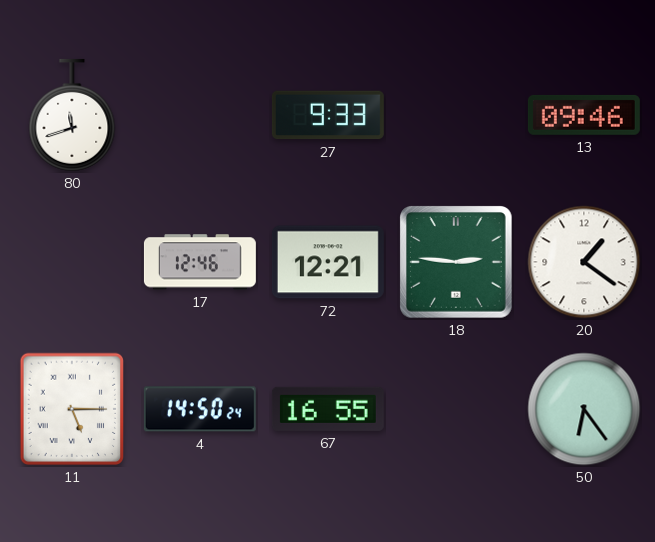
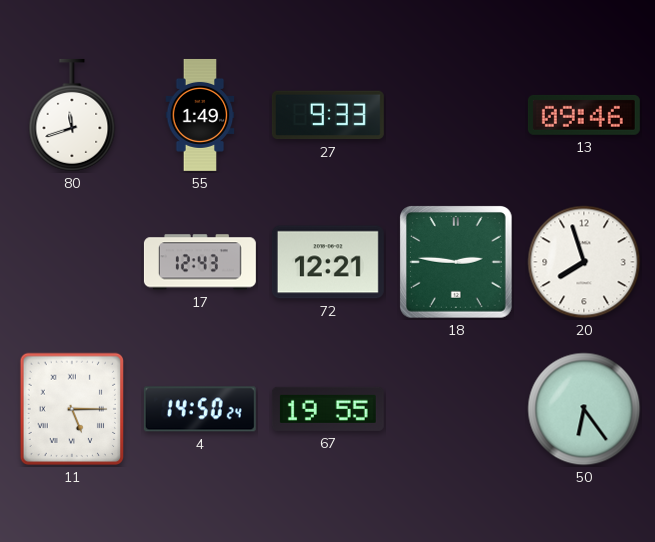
55: none -> 1:49 (200, 115)
17: 12:46 -> 12:43 (200, 262)
20: 1:21 -> 7:57 (584, 262)
67: 16:55 -> 19:55 (328, 409)
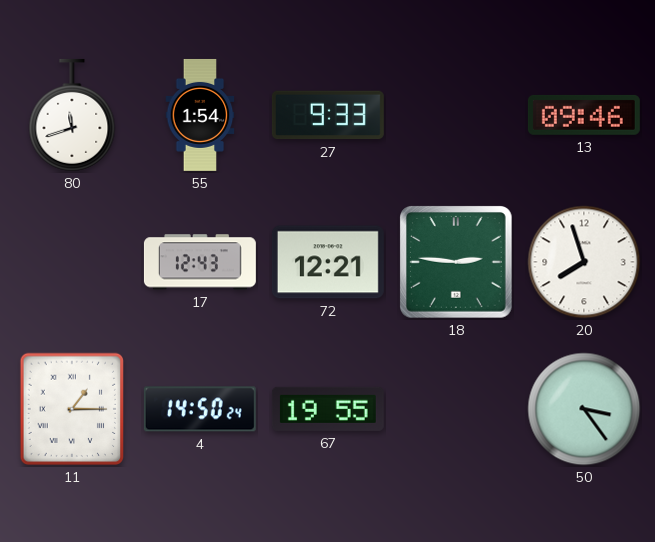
55: 1:49 -> 1:54 (200, 115)
11: 5:15 -> 1:15 (72, 409)
50: 6:24 -> 3:24 (584, 409)
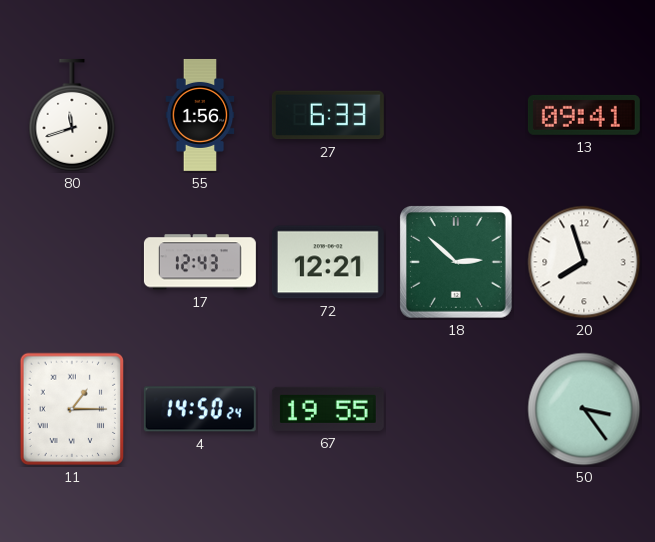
55: 1:54 -> 1:56 (200, 115)
27: 9:33 -> 6:33 (328, 115)
13: 09:46 -> 09:41 (584, 115)
18: 2:46 -> 2:52 (457, 263)
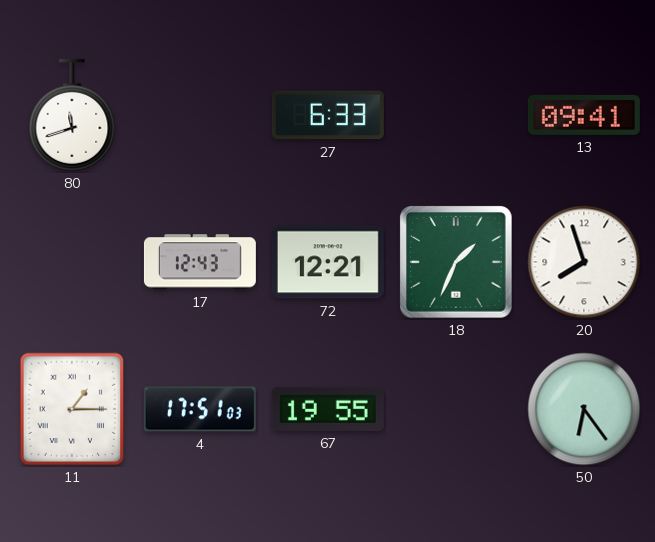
55: 1:56 -> none (200, 115)
18: 2:52 -> 1:34 (457, 263)
4: 14:50 -> 17:51 (200, 409)
50: 3:24 -> 6:24 (584, 409)
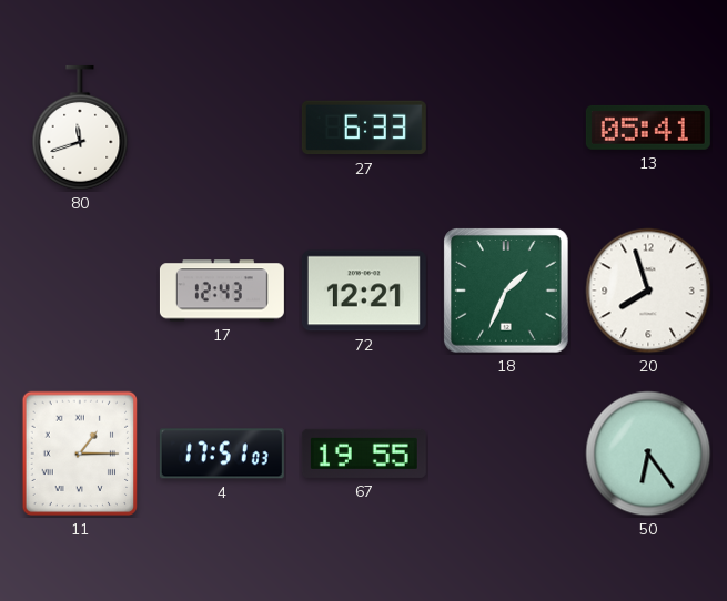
13: 09:41 -> 05:41 (648, 128)
